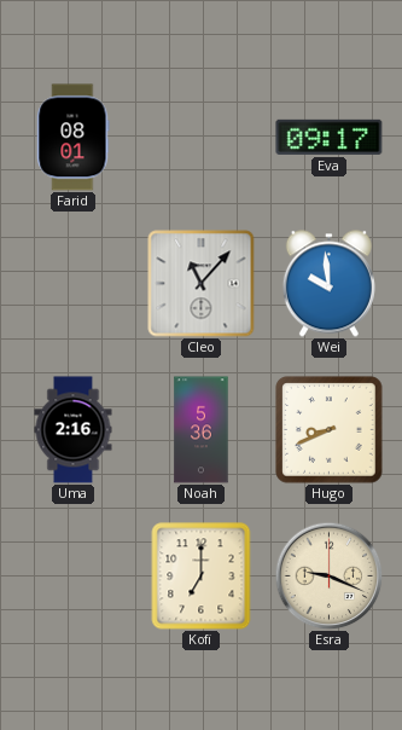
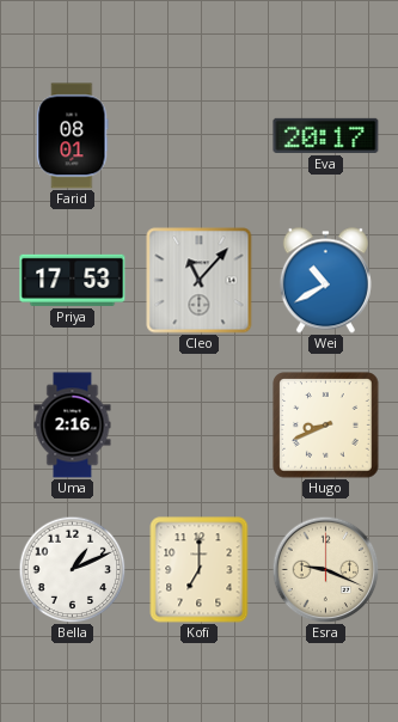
Eva: 09:17 -> 20:17 (326, 135)
Priya: none -> 17:53 (73, 280)
Wei: 9:59 -> 10:40 (325, 281)
Noah: 5:36 -> none (202, 430)
Bella: none -> 1:11 (72, 569)
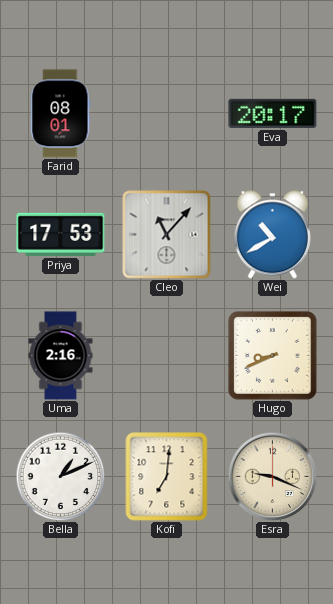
Kofi: 7:00 -> 7:01 (167, 477)
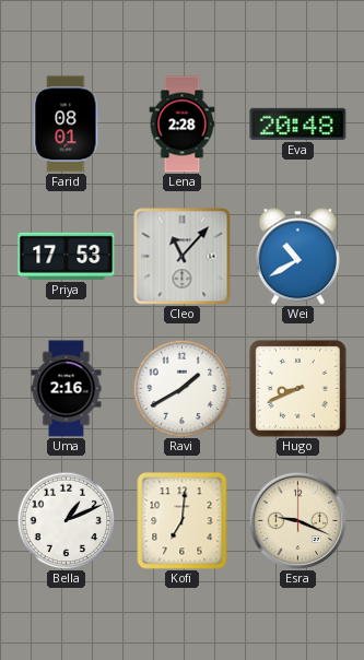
Lena: none -> 2:28 (183, 125)
Eva: 20:17 -> 20:48 (298, 123)
Ravi: none -> 1:40 (181, 388)
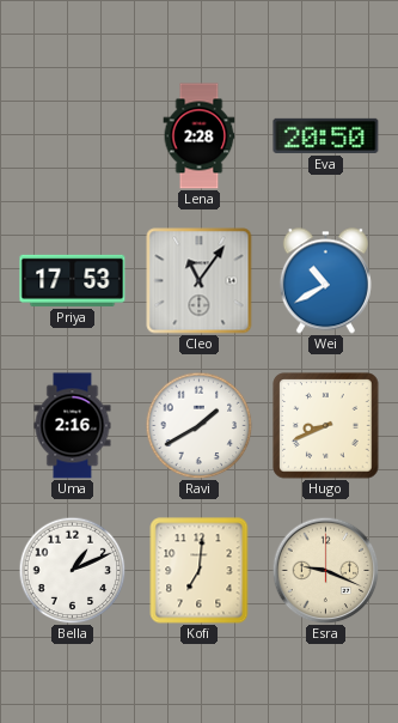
Farid: 08:01 -> none (67, 125)
Eva: 20:48 -> 20:50 (326, 135)
Cleo: 11:07 -> 11:06 (200, 281)
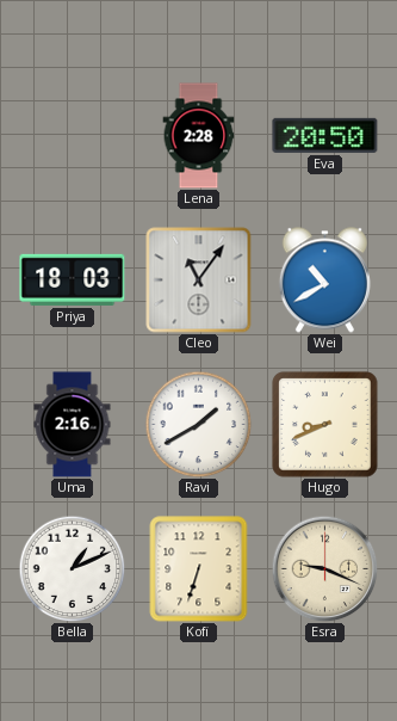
Priya: 17:53 -> 18:03 (73, 279)
Kofi: 7:01 -> 6:33 (199, 569)
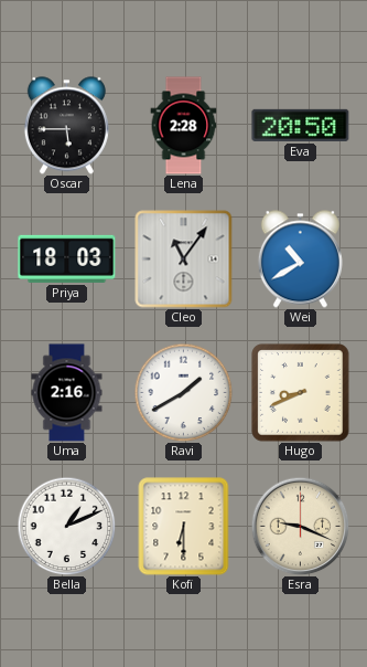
Oscar: none -> 5:45 (66, 126)
Kofi: 6:33 -> 6:30 (184, 527)
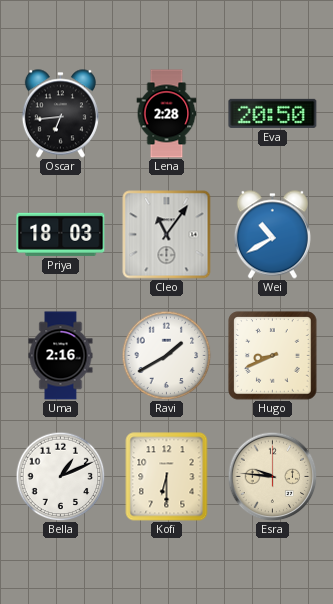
Oscar: 5:45 -> 6:44 (60, 114)
Esra: 9:19 -> 9:46 (272, 476)
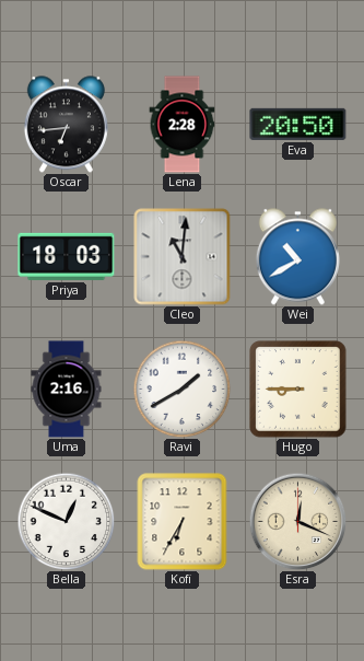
Cleo: 11:06 -> 11:01 (183, 257)
Hugo: 8:41 -> 8:45 (298, 390)
Bella: 1:11 -> 12:49 (66, 521)
Kofi: 6:30 -> 6:35 (183, 522)
Esra: 9:46 -> 12:19 (297, 521)
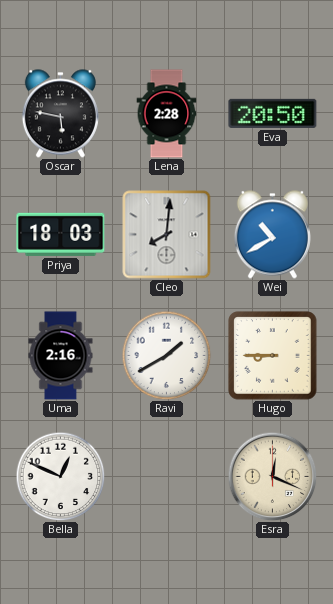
Oscar: 6:44 -> 5:47 (60, 114)
Cleo: 11:01 -> 8:01 (167, 235)
Kofi: 6:35 -> none (183, 522)
